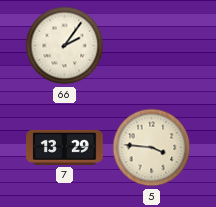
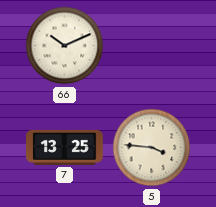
66: 2:06 -> 10:11 (65, 46)
7: 13:29 -> 13:25 (65, 147)
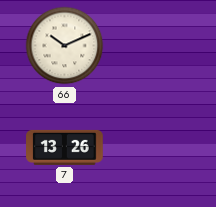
7: 13:25 -> 13:26 (65, 147)
5: 3:46 -> none (152, 148)
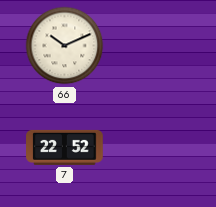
7: 13:26 -> 22:52 (65, 147)
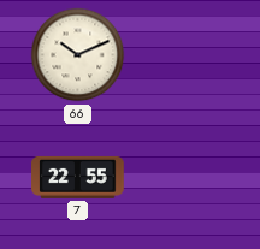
7: 22:52 -> 22:55 (78, 177)
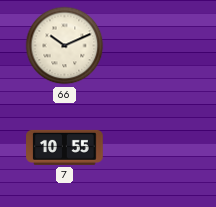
7: 22:55 -> 10:55 (65, 147)
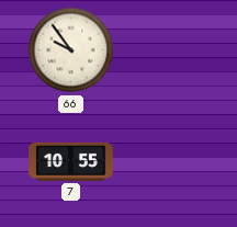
66: 10:11 -> 9:54 (71, 50)
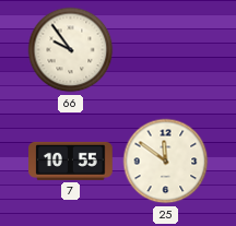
25: none -> 11:51 (166, 162)
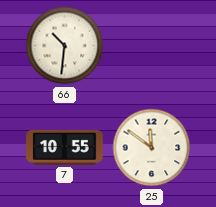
66: 9:54 -> 10:31 (65, 46)
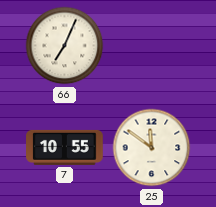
66: 10:31 -> 7:04 (65, 46)
